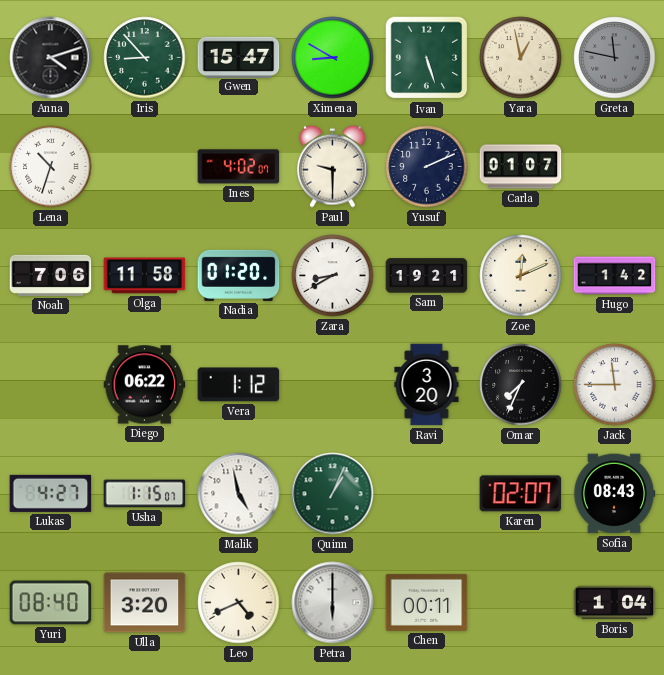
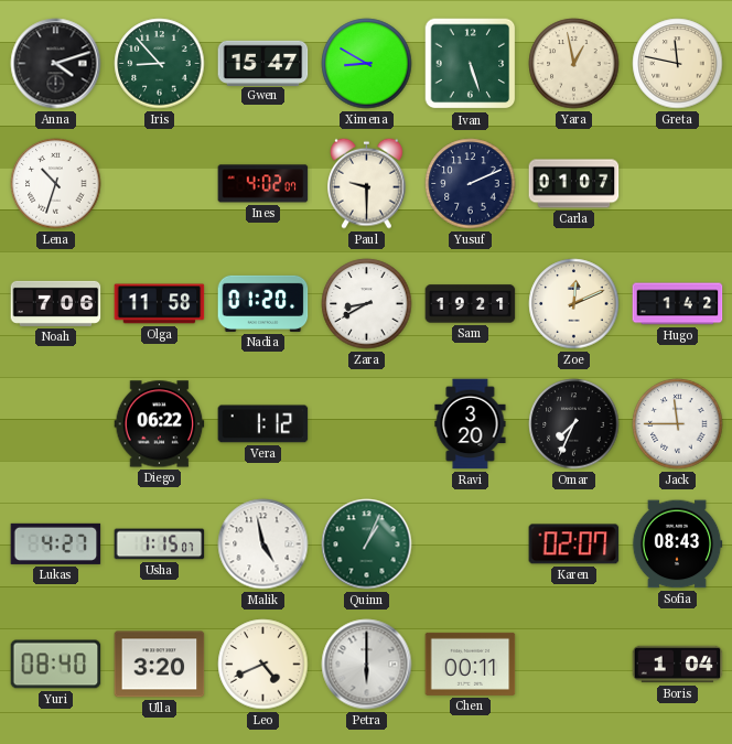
Greta dial: grey -> cream (678, 64)
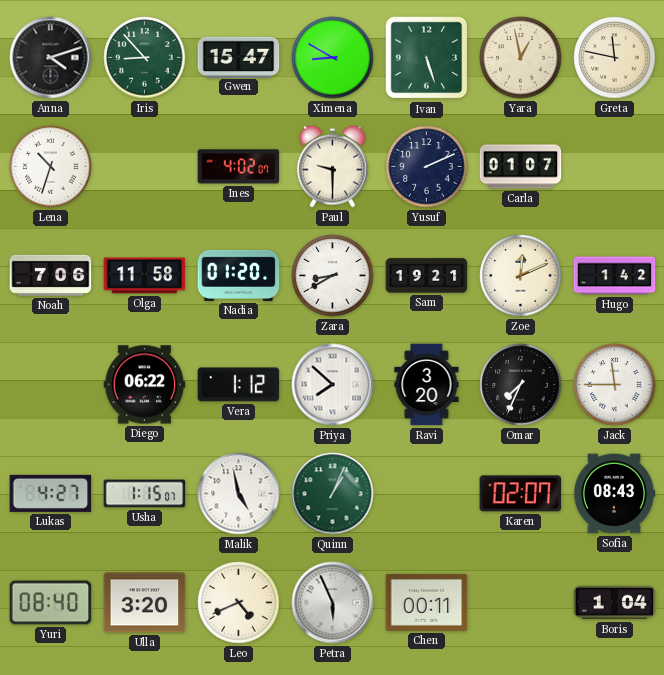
Priya: none -> 7:52 (333, 385)
Petra: 6:00 -> 5:56 (333, 603)
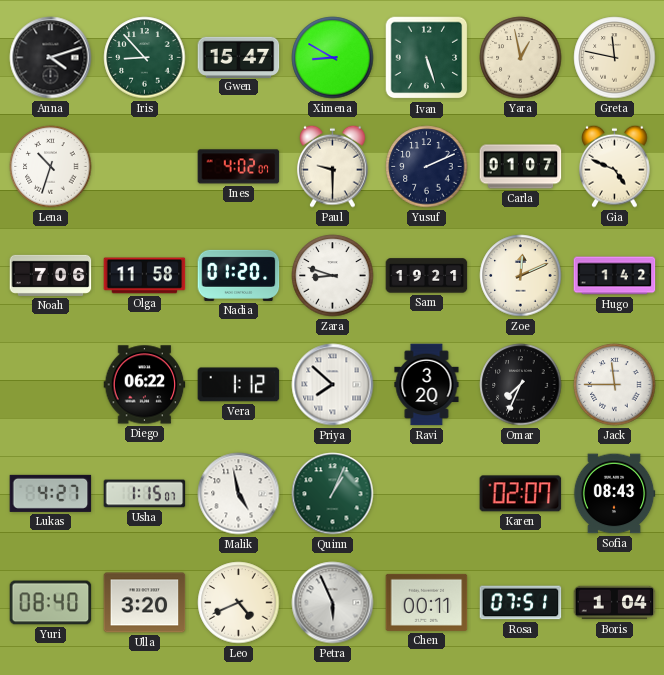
Gia: none -> 4:49 (615, 166)
Zara: 8:40 -> 8:48 (333, 276)
Rosa: none -> 07:51 (521, 603)
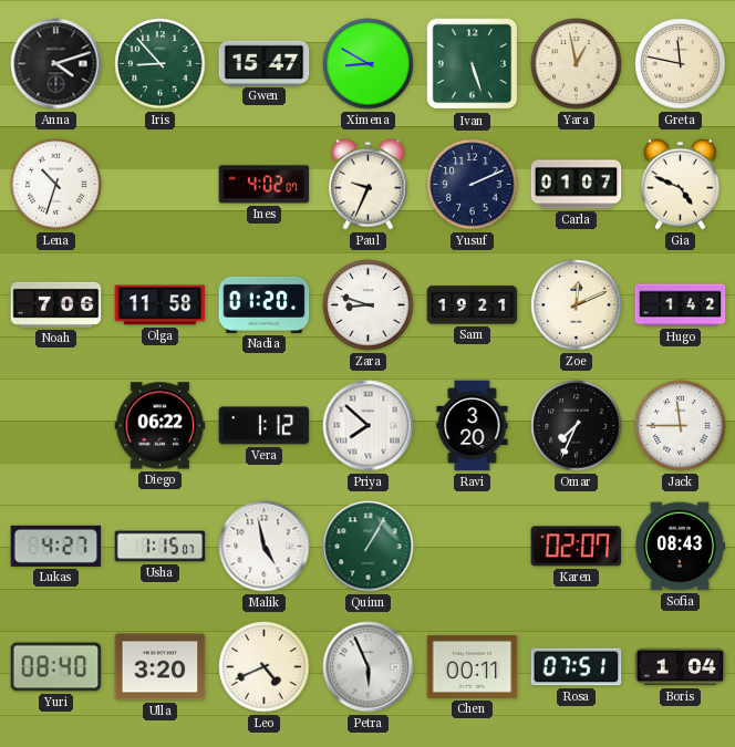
Paul: 9:30 -> 9:34 (369, 184)
Quinn: 1:04 -> 1:05 (369, 547)
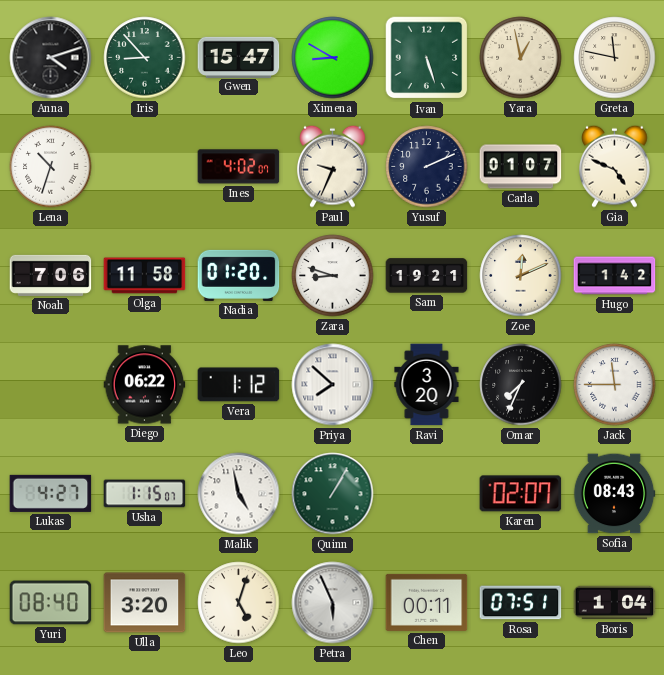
Leo: 4:41 -> 5:03 (239, 603)
